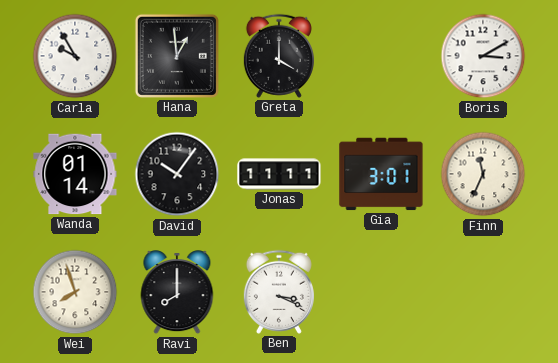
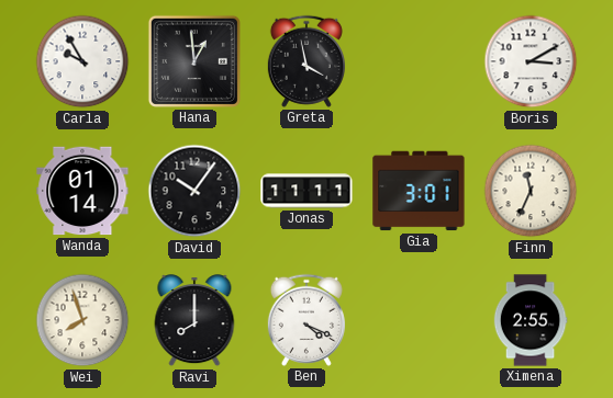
Greta: 4:00 -> 3:58 (306, 61)
Ben: 3:19 -> 4:19 (306, 320)
Ximena: none -> 2:55 (531, 320)
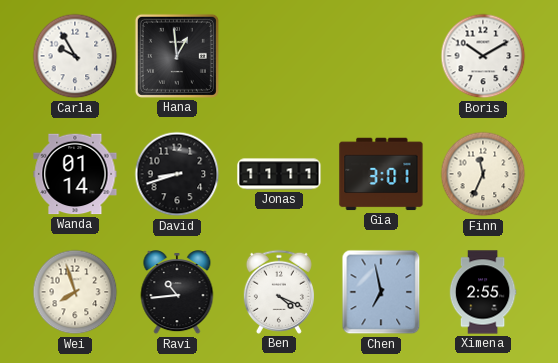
Greta: 3:58 -> none (306, 61)
Boris: 3:10 -> 10:10 (483, 56)
David: 10:06 -> 8:42 (177, 174)
Ravi: 8:00 -> 10:44 (177, 293)
Chen: none -> 6:58 (381, 292)
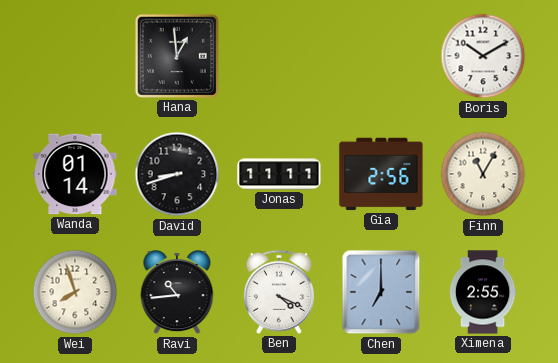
Carla: 9:55 -> none (75, 56)
Gia: 3:01 -> 2:56 (381, 174)
Finn: 11:34 -> 11:05 (483, 174)
Chen: 6:58 -> 7:00 (381, 292)
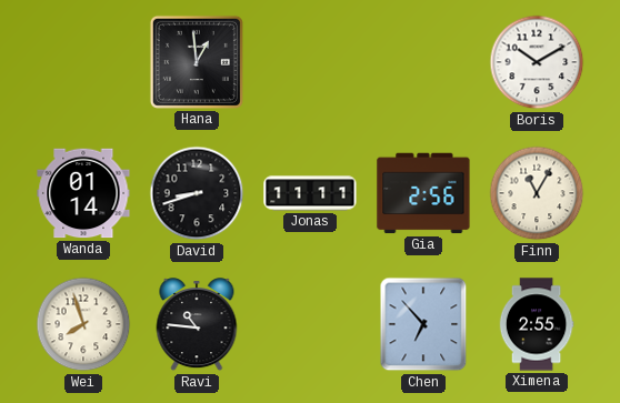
Ravi: 10:44 -> 10:46 (197, 325)
Ben: 4:19 -> none (279, 292)
Chen: 7:00 -> 6:53 (423, 324)
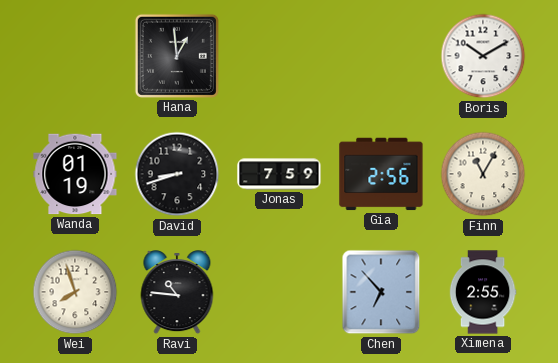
Wanda: 01:14 -> 01:19 (75, 174)
Jonas: 11:11 -> 7:59 (279, 174)
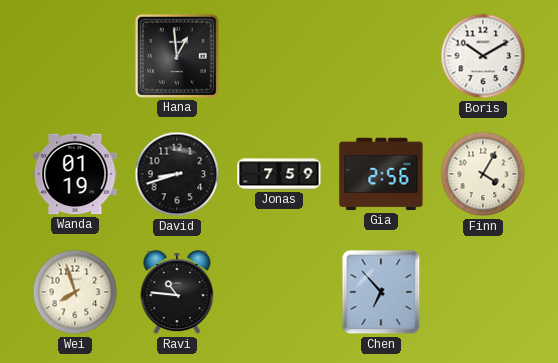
Finn: 11:05 -> 4:05 (483, 174)
Ximena: 2:55 -> none (483, 292)
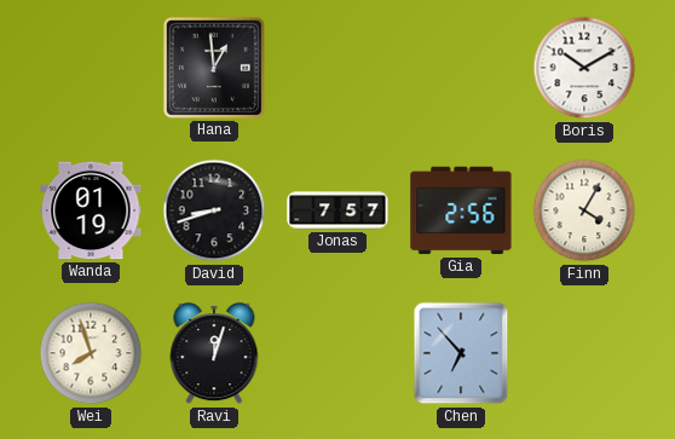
Jonas: 7:59 -> 7:57 (337, 210)
Ravi: 10:46 -> 12:03 (214, 354)
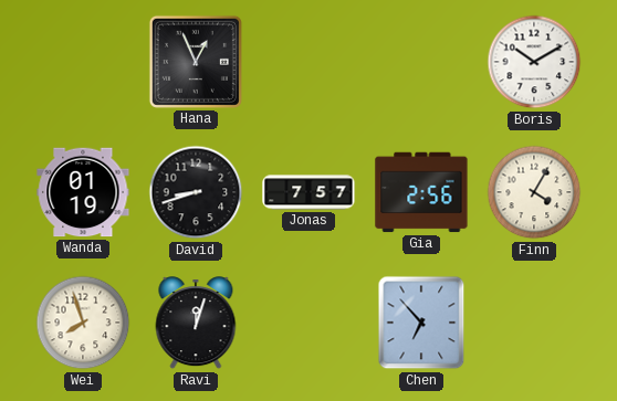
Hana: 12:59 -> 12:56 (196, 62)
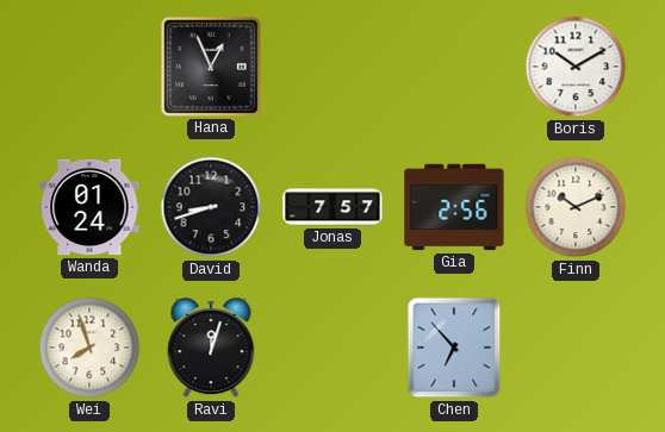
Wanda: 01:19 -> 01:24 (89, 207)
Finn: 4:05 -> 10:11 (576, 207)
